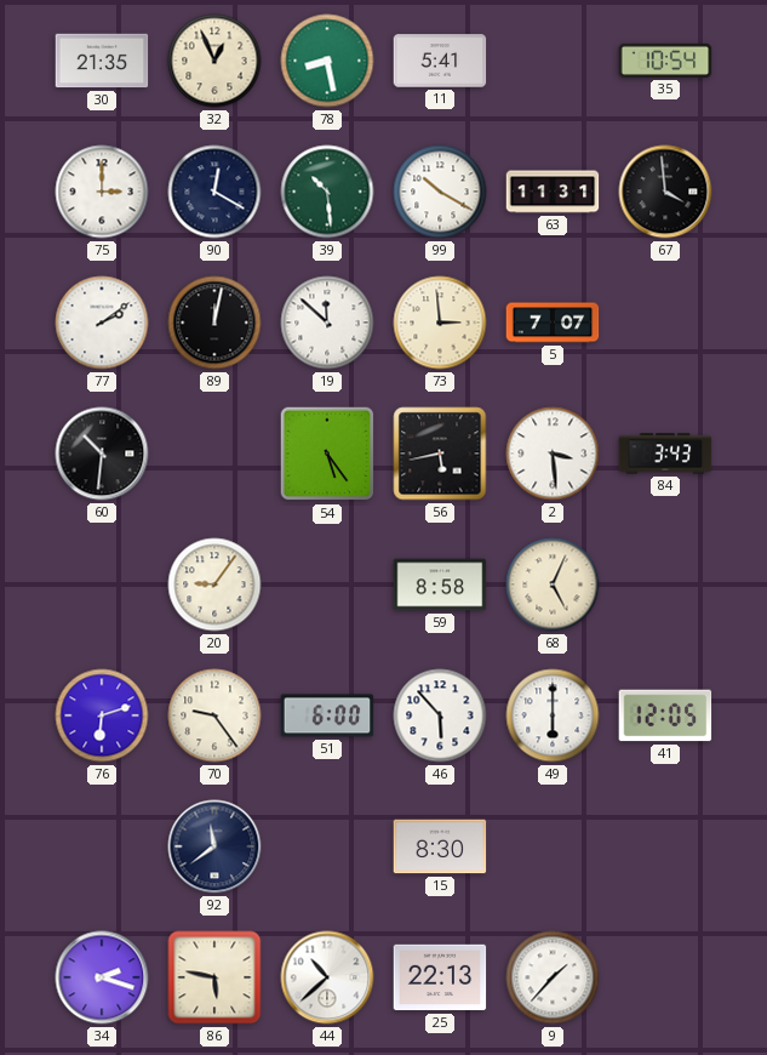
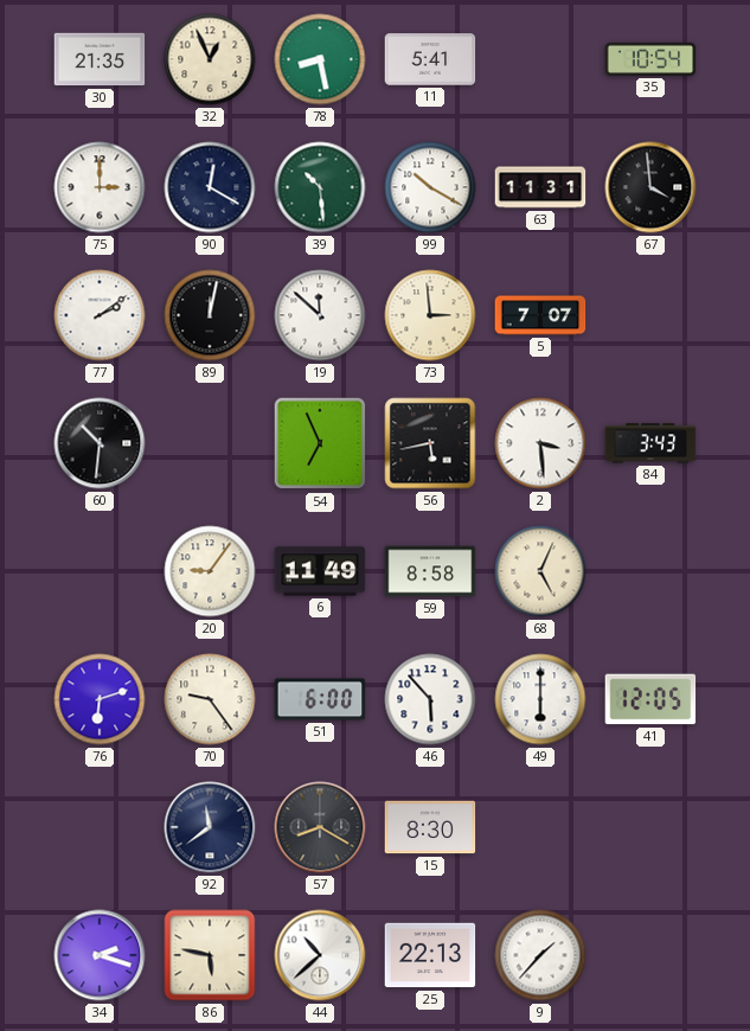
54: 5:24 -> 6:56 (320, 443)
6: none -> 11:49 (320, 571)
57: none -> 8:20 (320, 827)
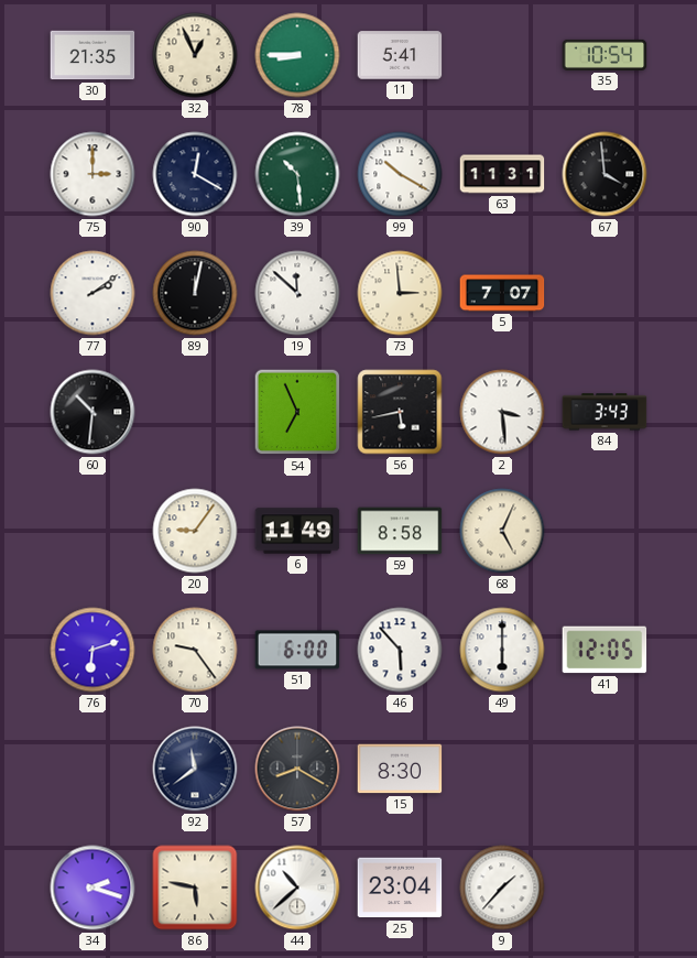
78: 8:28 -> 8:45 (297, 55)
25: 22:13 -> 23:04 (400, 888)
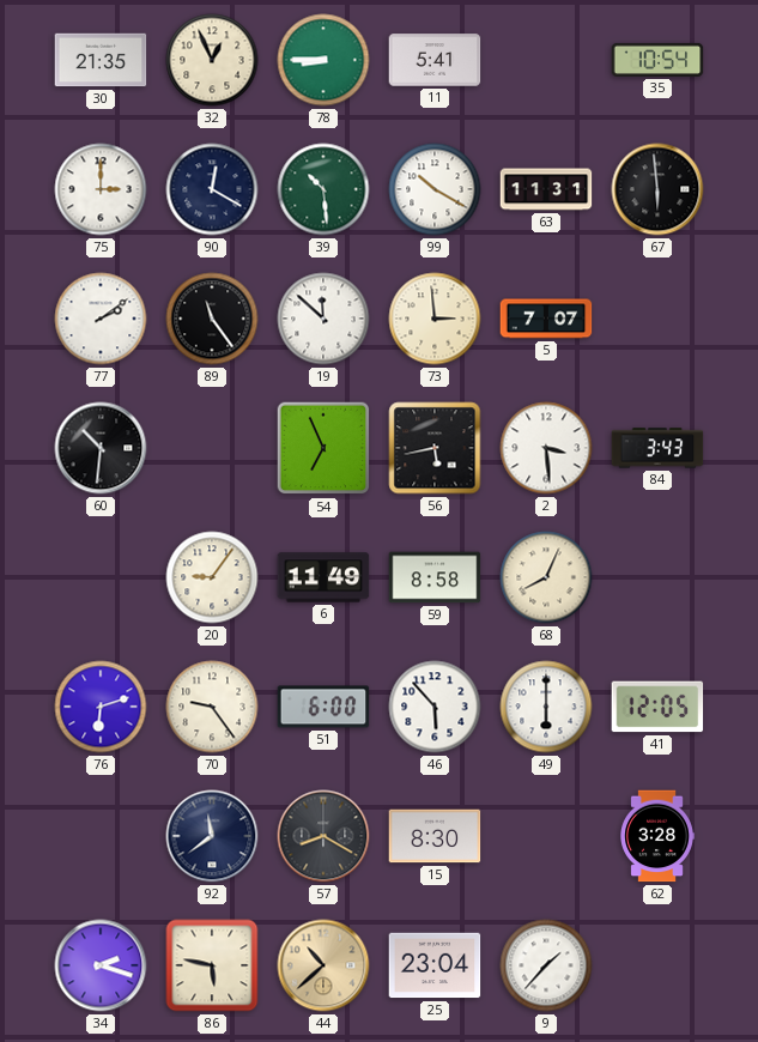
67: 3:59 -> 5:59 (657, 189)
89: 12:02 -> 11:24 (212, 319)
68: 5:04 -> 8:04 (546, 577)
62: none -> 3:28 (657, 836)
44 dial: white -> champagne (323, 965)
